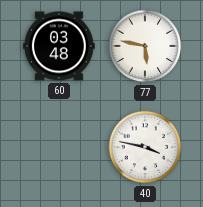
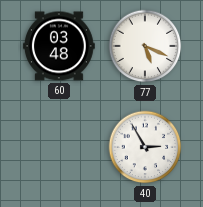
77: 5:47 -> 5:19 (145, 46)
40: 3:47 -> 2:55 (145, 147)
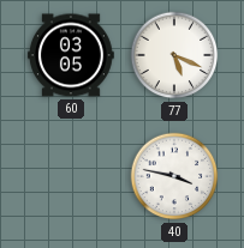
60: 03:48 -> 03:05 (71, 55)
40: 2:55 -> 3:47 (174, 176)
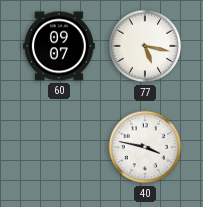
60: 03:05 -> 09:07 (59, 46)
77: 5:19 -> 5:17 (145, 46)
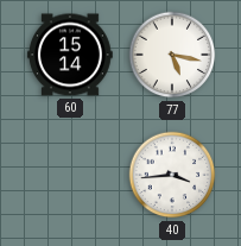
60: 09:07 -> 15:14 (70, 55)
40: 3:47 -> 3:44 (172, 175)
